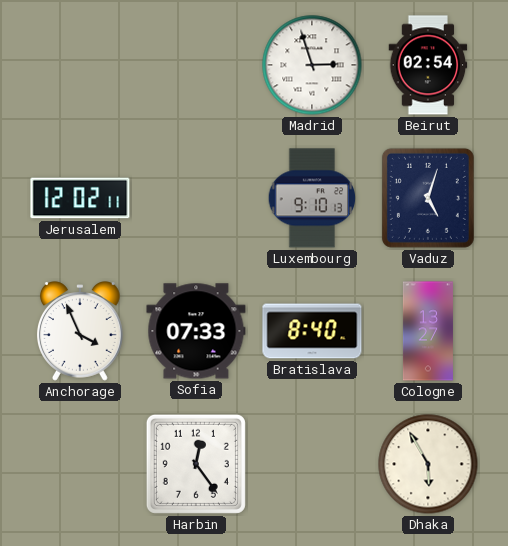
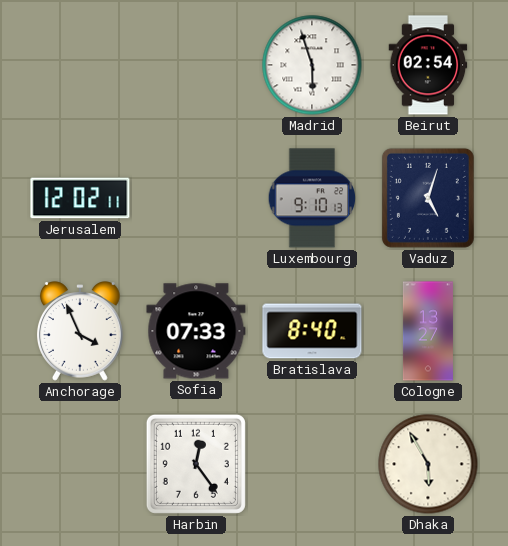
Madrid: 2:57 -> 5:57 (312, 65)
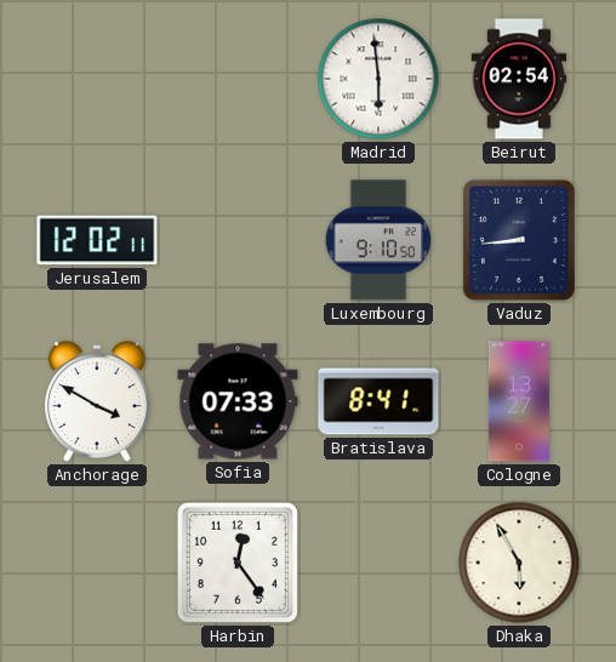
Madrid: 5:57 -> 5:59 (378, 79)
Luxembourg: 9:10:13 -> 9:10:50 (378, 240)
Vaduz: 5:03 -> 8:44 (519, 240)
Anchorage: 3:56 -> 3:50 (97, 401)
Bratislava: 8:40 -> 8:41 (378, 401)
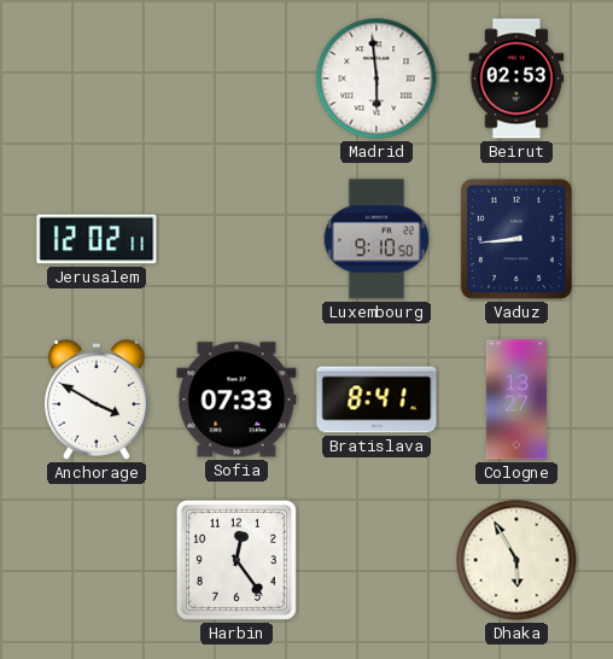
Beirut: 02:54 -> 02:53 (516, 78)
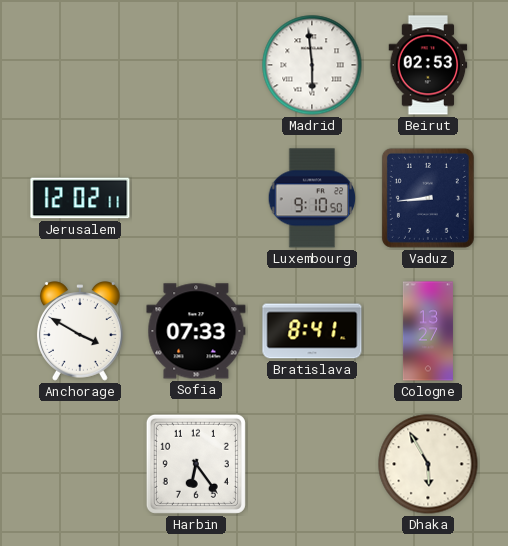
Harbin: 12:24 -> 6:24 (196, 464)
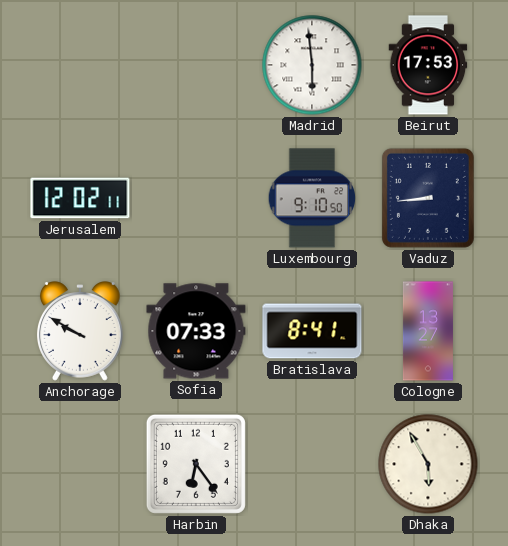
Beirut: 02:53 -> 17:53 (428, 65)
Anchorage: 3:50 -> 9:50 (80, 331)
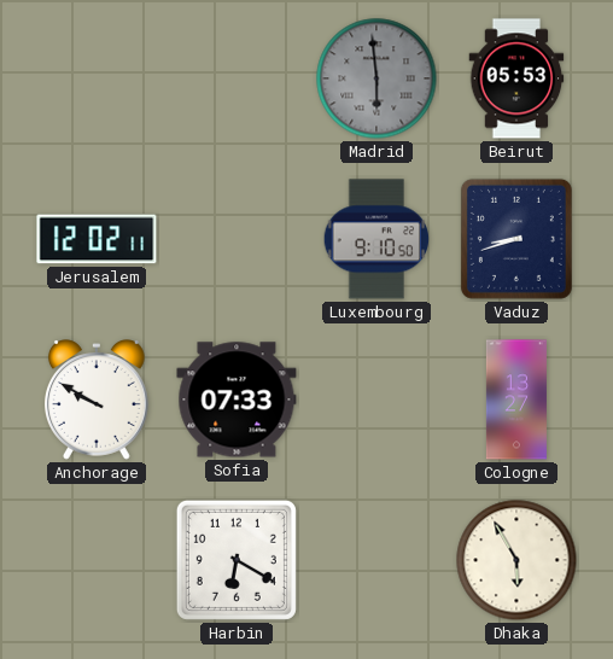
Madrid dial: white -> grey (376, 78)
Beirut: 17:53 -> 05:53 (516, 78)
Vaduz: 8:44 -> 8:42 (516, 239)
Bratislava: 8:41 -> none (312, 331)
Harbin: 6:24 -> 6:20 (237, 560)
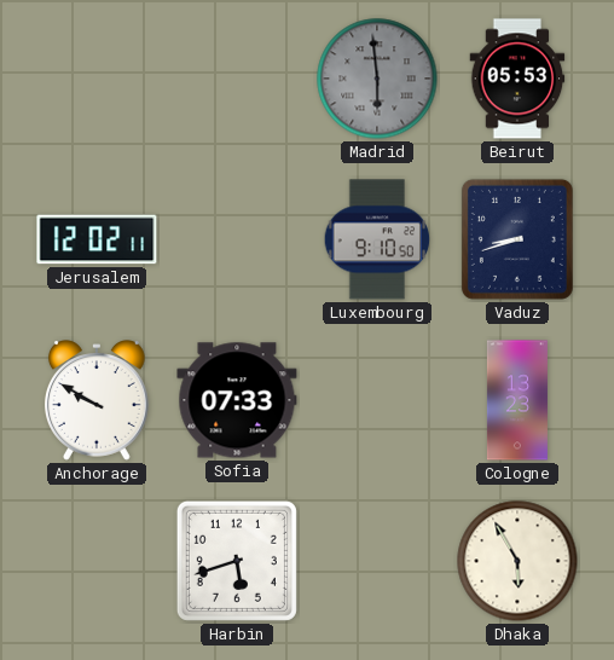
Cologne: 13:27 -> 13:23 (517, 400)
Harbin: 6:20 -> 5:42 (237, 561)
